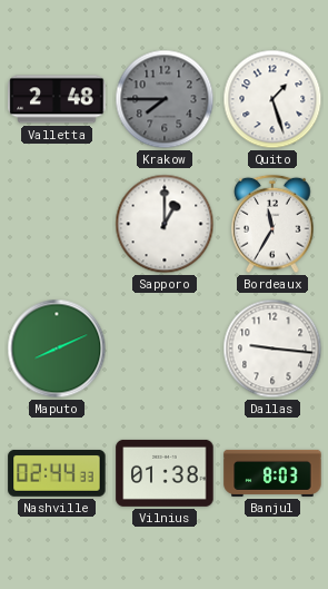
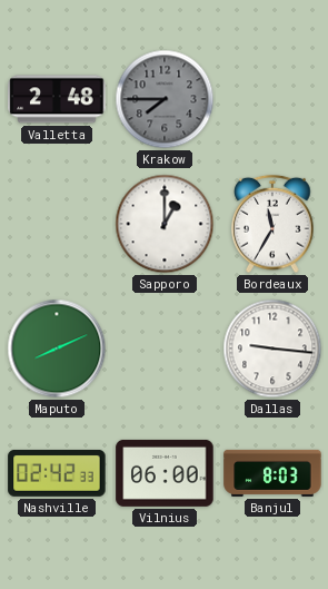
Quito: 1:27 -> none (272, 99)
Nashville: 02:44 -> 02:42 (57, 473)
Vilnius: 01:38 -> 06:00 (165, 473)
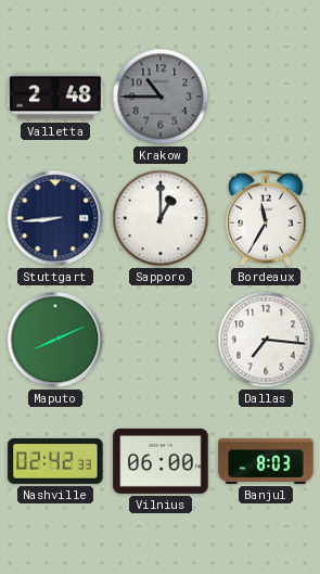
Krakow: 7:45 -> 10:45 (161, 97)
Stuttgart: none -> 8:44 (55, 218)
Dallas: 9:16 -> 7:16 (266, 340)
